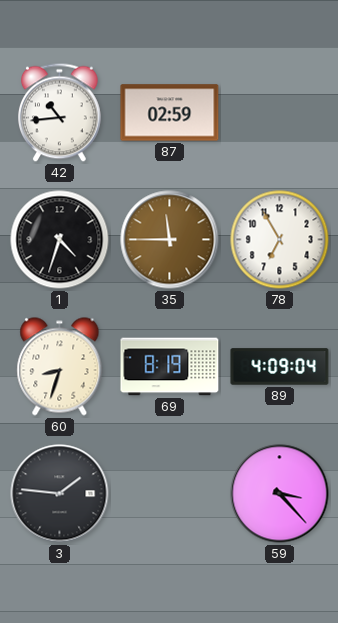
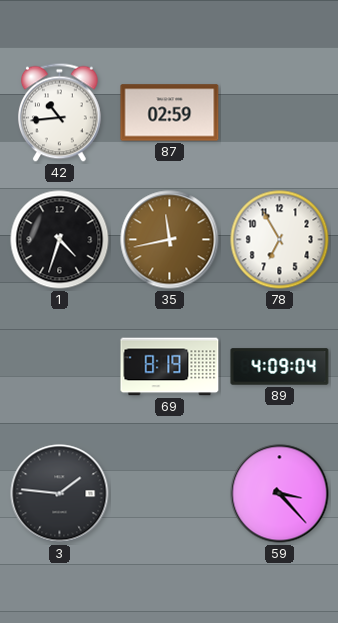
35: 11:45 -> 11:43 (170, 240)
60: 8:33 -> none (60, 367)
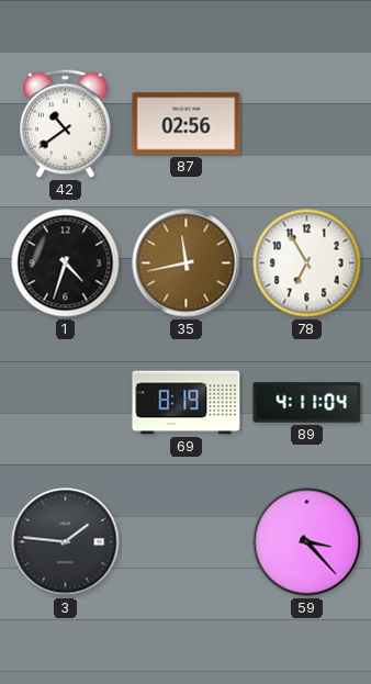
42: 10:44 -> 10:39 (66, 124)
87: 02:59 -> 02:56 (187, 124)
89: 4:09 -> 4:11 (307, 403)
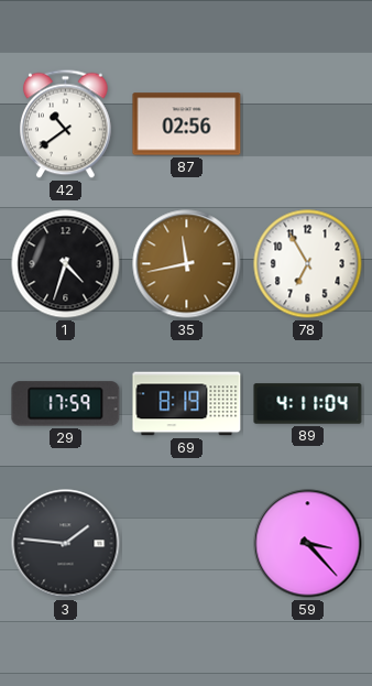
29: none -> 17:59 (66, 404)
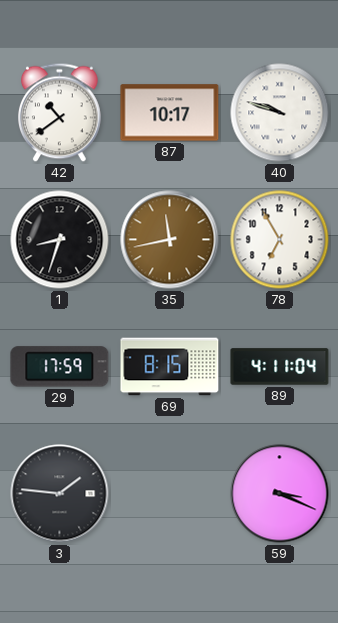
87: 02:56 -> 10:17 (170, 113)
40: none -> 9:48 (280, 113)
1: 4:33 -> 8:33 (60, 240)
69: 8:19 -> 8:15 (170, 367)
59: 3:23 -> 3:19 (280, 494)
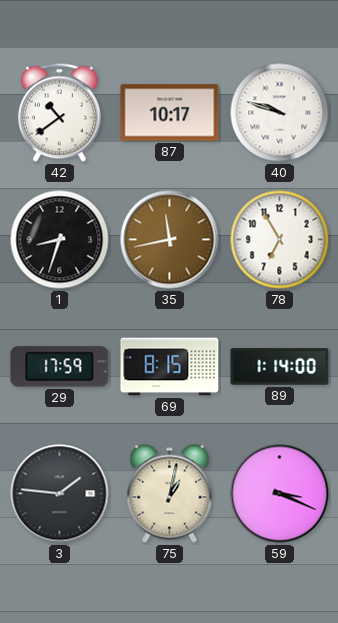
89: 4:11 -> 1:14 (280, 367)
75: none -> 1:02 (170, 494)
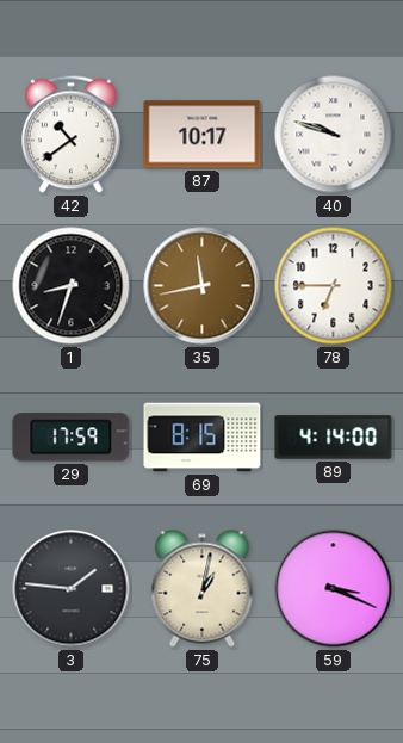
78: 6:55 -> 6:45 (334, 286)
89: 1:14 -> 4:14 (334, 438)
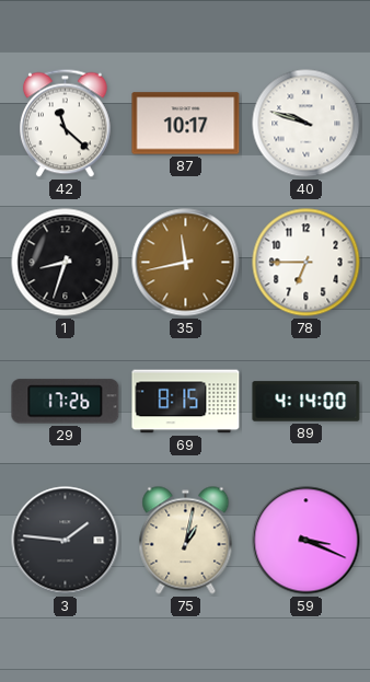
42: 10:39 -> 11:22 (66, 124)
29: 17:59 -> 17:26 (66, 402)
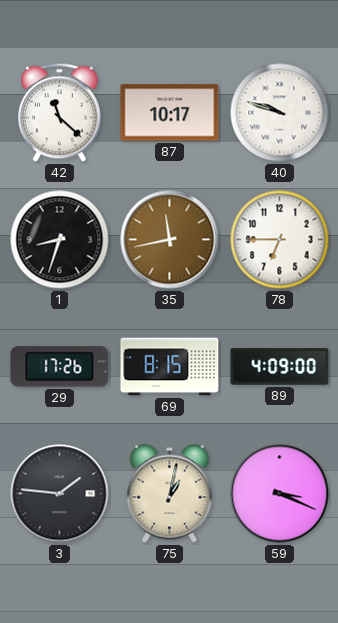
89: 4:14 -> 4:09 (280, 367)
